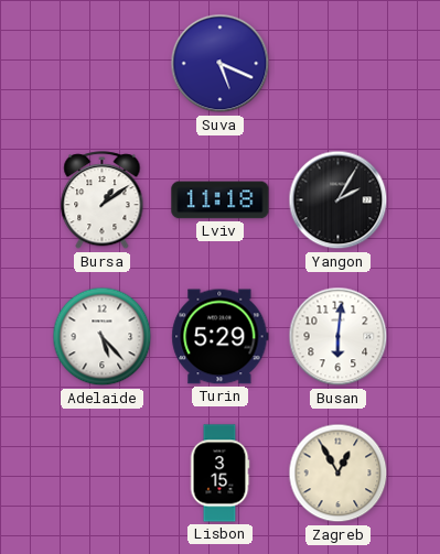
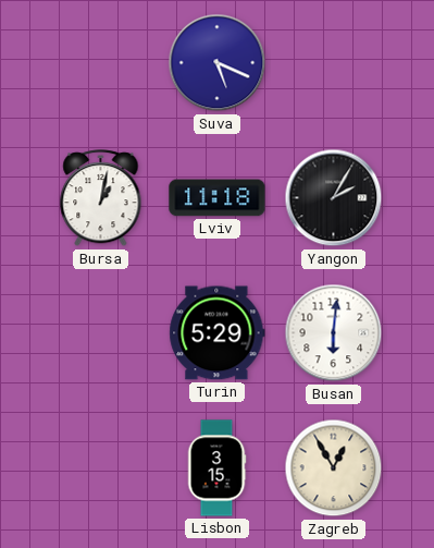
Bursa: 1:09 -> 1:02 (101, 198)
Adelaide: 5:23 -> none (103, 337)
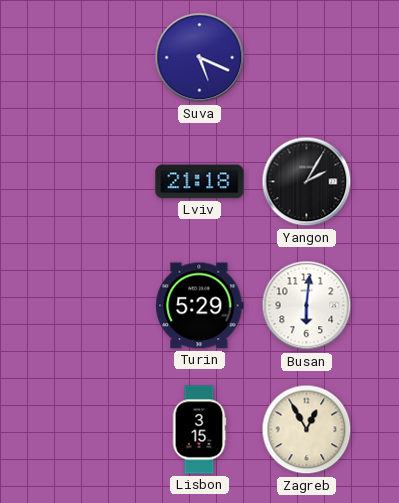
Bursa: 1:02 -> none (101, 198)
Lviv: 11:18 -> 21:18 (200, 182)
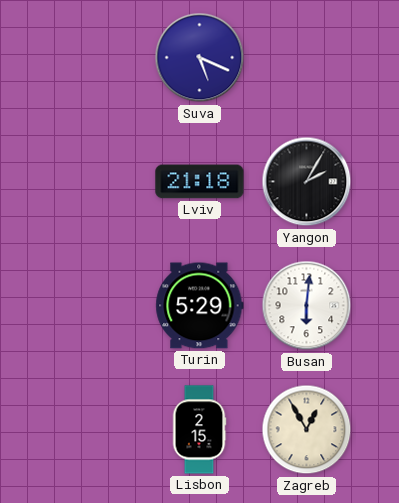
Lisbon: 3:15 -> 2:15 (199, 430)
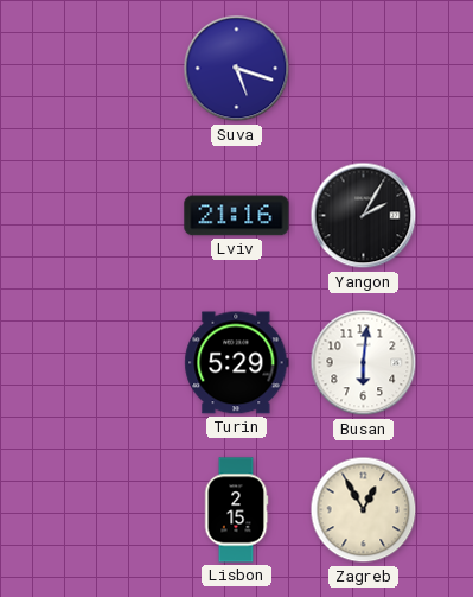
Suva: 5:19 -> 5:18 (237, 69)
Lviv: 21:18 -> 21:16 (237, 216)
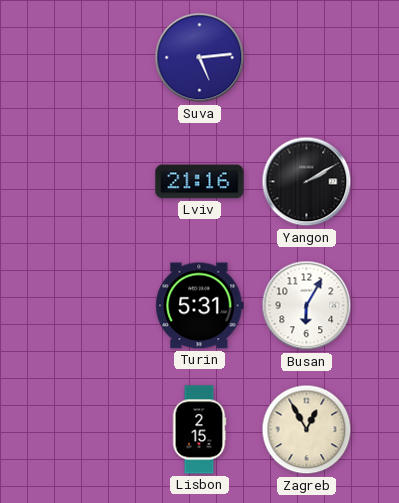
Suva: 5:18 -> 5:14 (200, 58)
Yangon: 2:05 -> 2:10 (307, 182)
Turin: 5:29 -> 5:31 (200, 306)
Busan: 6:01 -> 6:05 (307, 306)
